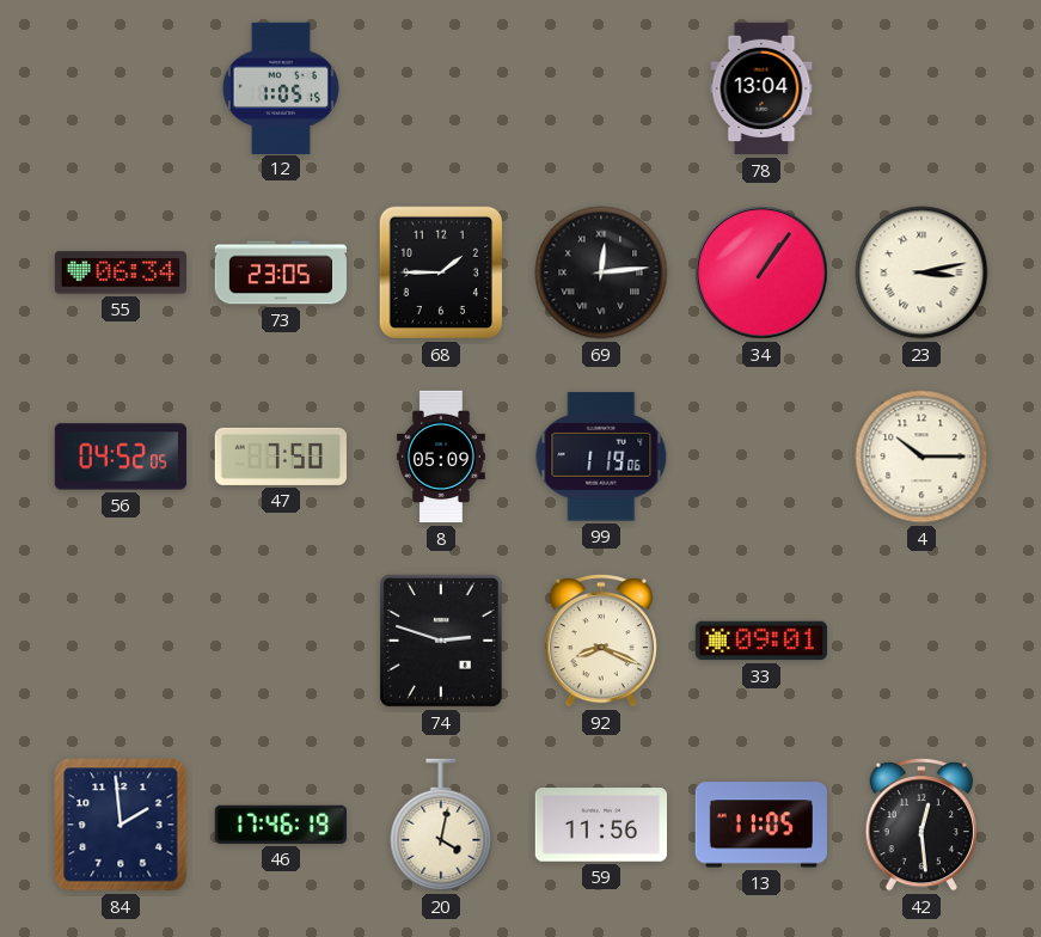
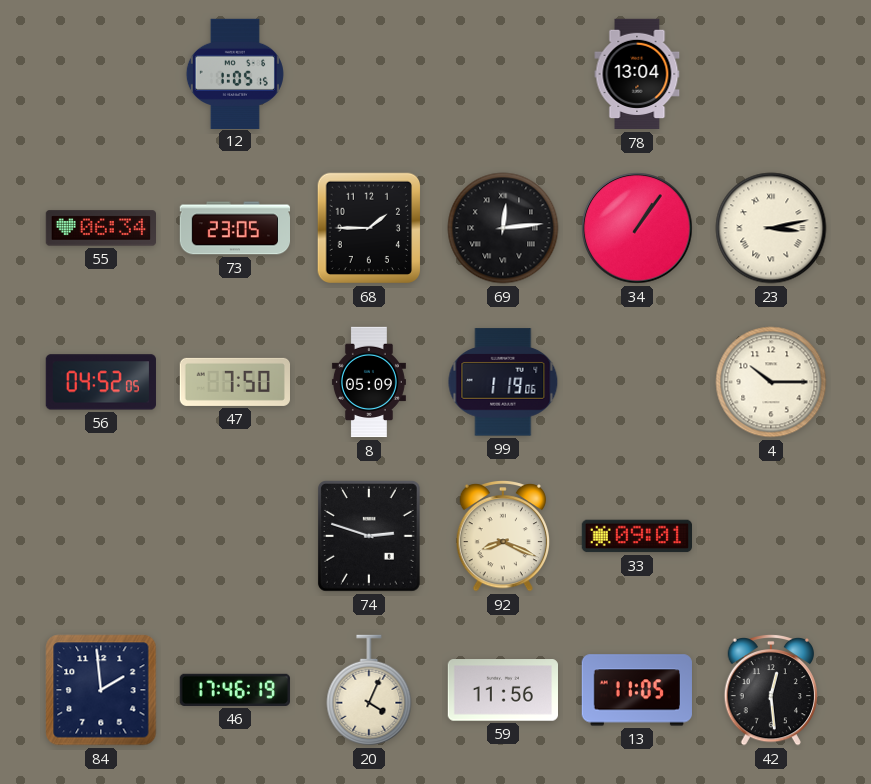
20: 4:02 -> 4:04 (369, 690)
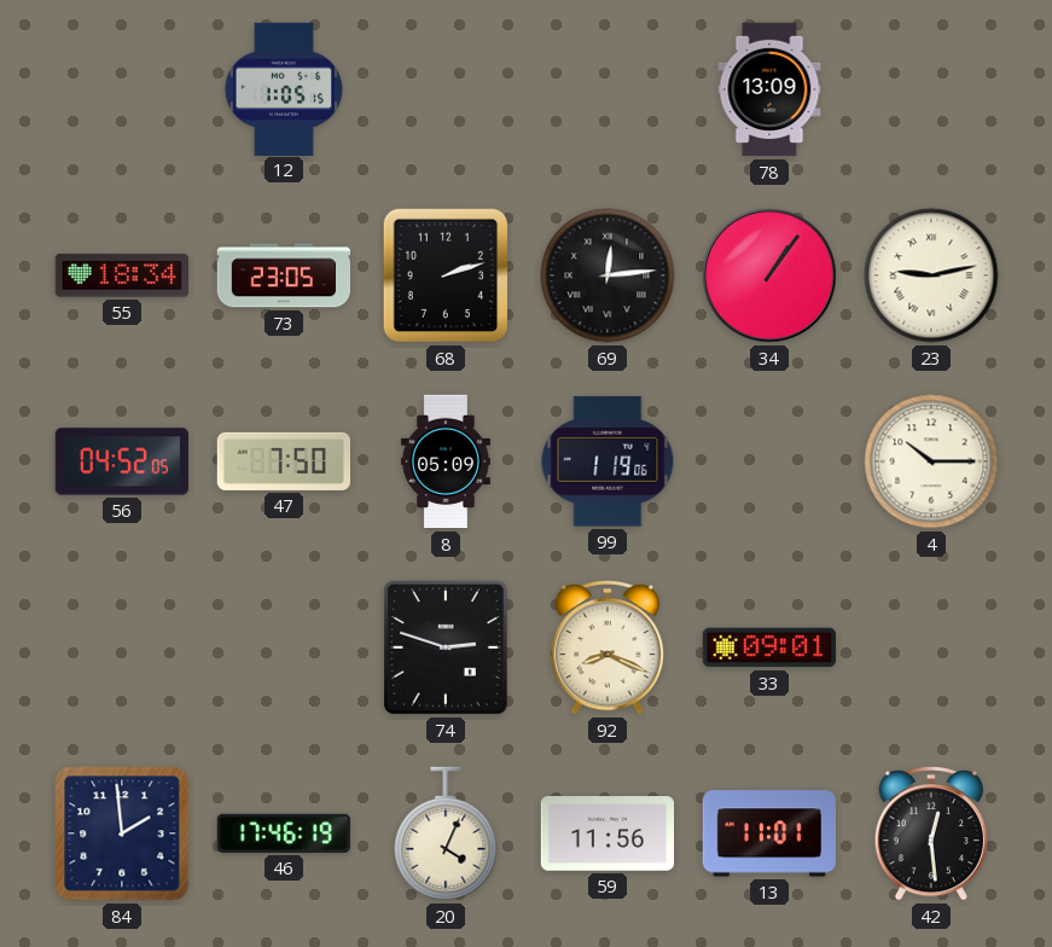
78: 13:04 -> 13:09 (769, 89)
55: 06:34 -> 18:34 (121, 275)
68: 1:45 -> 2:12 (444, 275)
23: 3:13 -> 9:13 (931, 275)
13: 11:05 -> 11:01 (769, 833)
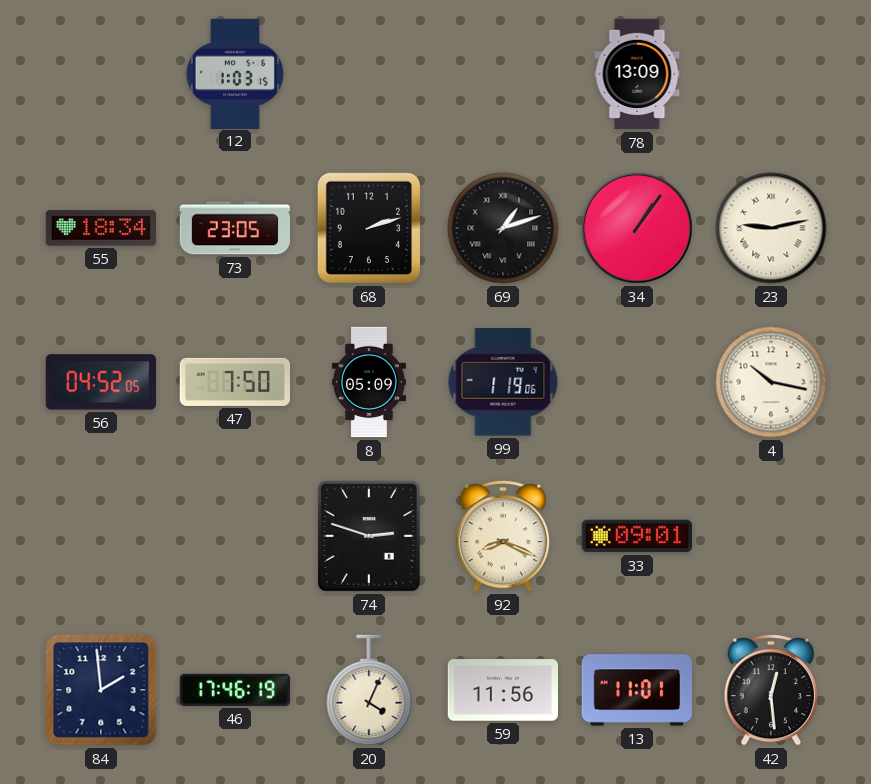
12: 1:05 -> 1:03 (235, 73)
69: 12:14 -> 1:12 (503, 228)
4: 10:15 -> 10:17 (771, 382)
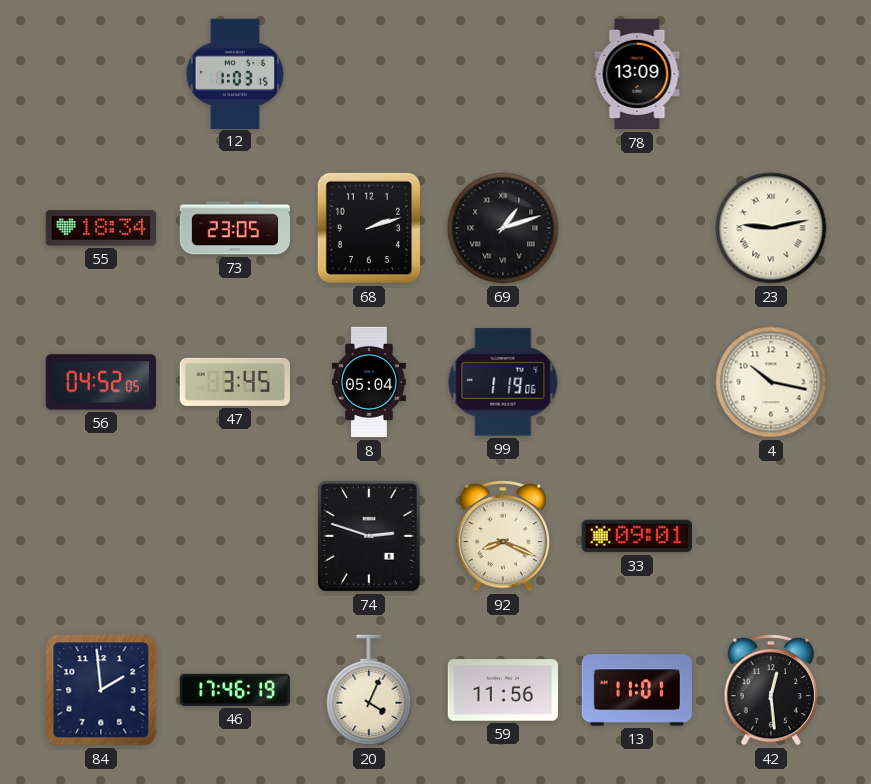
34: 1:06 -> none (637, 228)
47: 7:50 -> 3:45 (234, 382)
8: 05:09 -> 05:04 (369, 382)
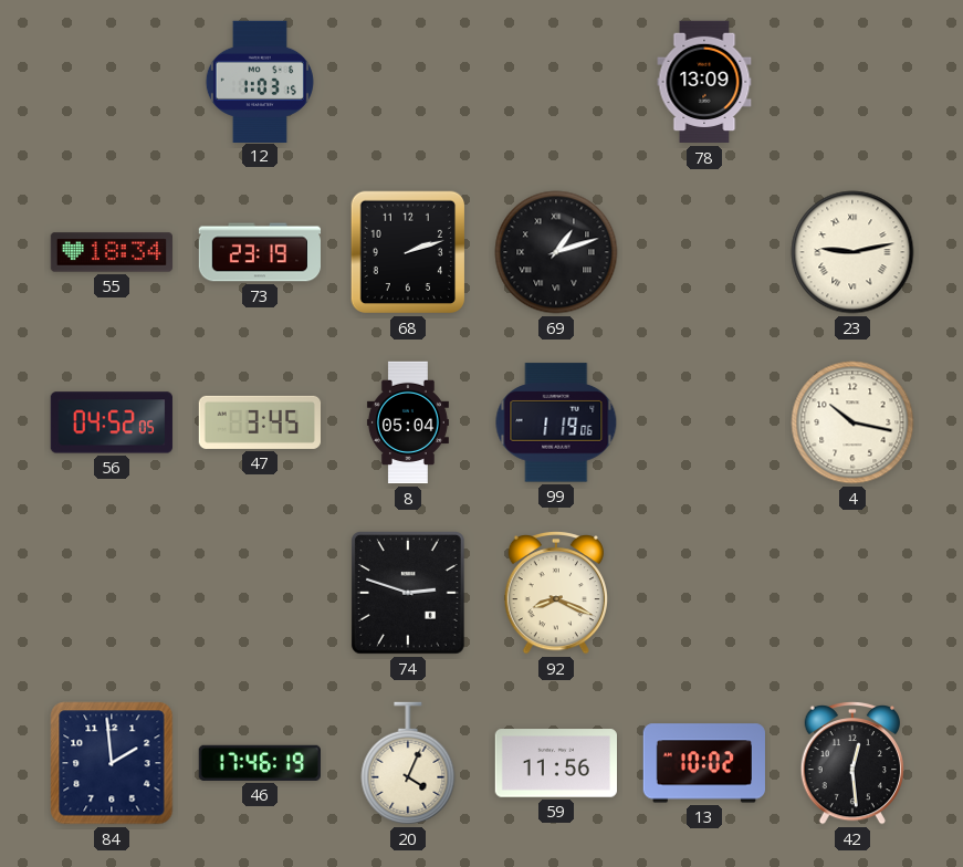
73: 23:05 -> 23:19 (259, 252)
33: 09:01 -> none (636, 536)
13: 11:01 -> 10:02 (704, 763)
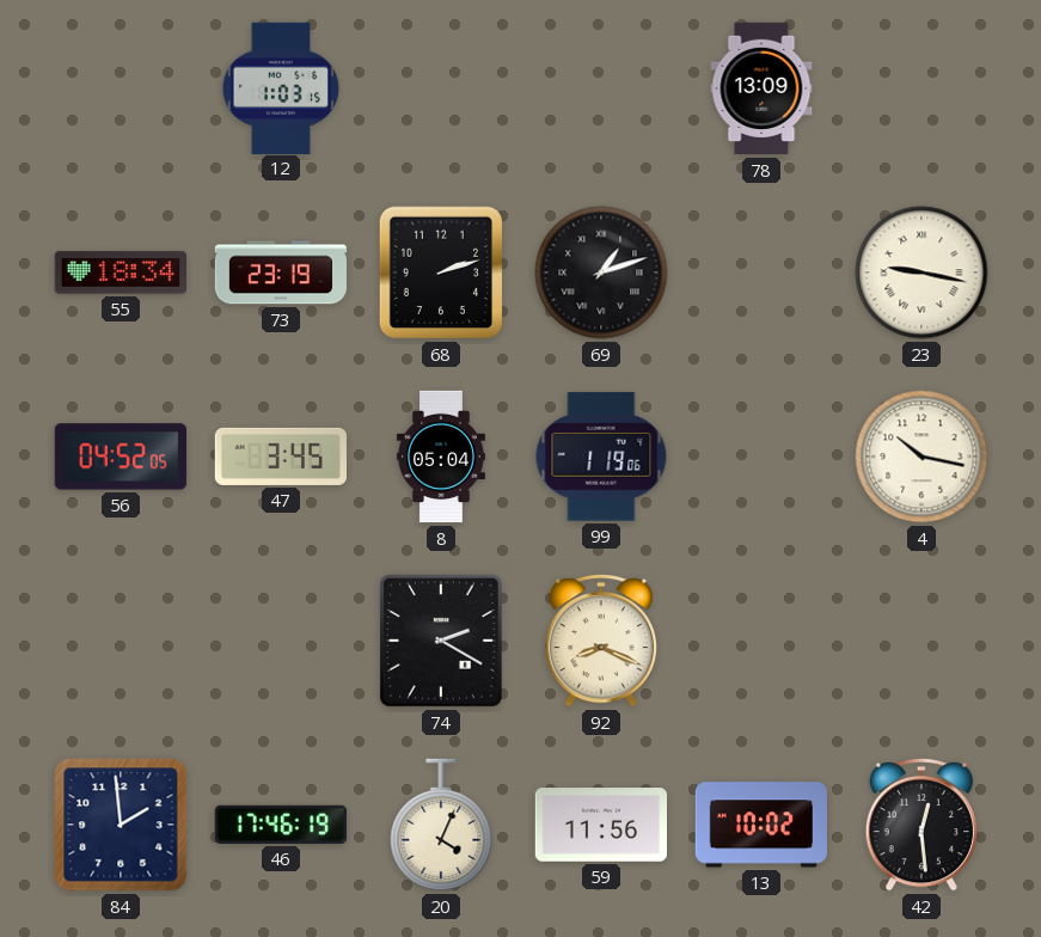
23: 9:13 -> 9:17 (921, 272)
74: 2:48 -> 2:20 (441, 642)
